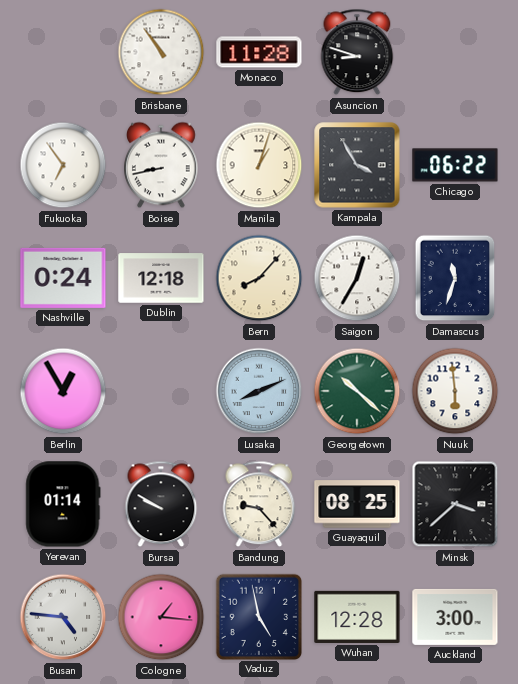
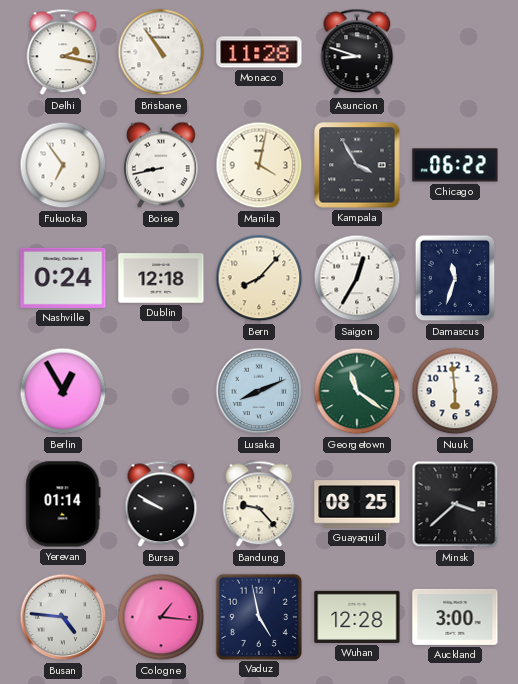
Delhi: none -> 2:17 (63, 52)
Manila: 1:03 -> 4:02 (259, 165)
Georgetown: 10:22 -> 11:21 (357, 391)
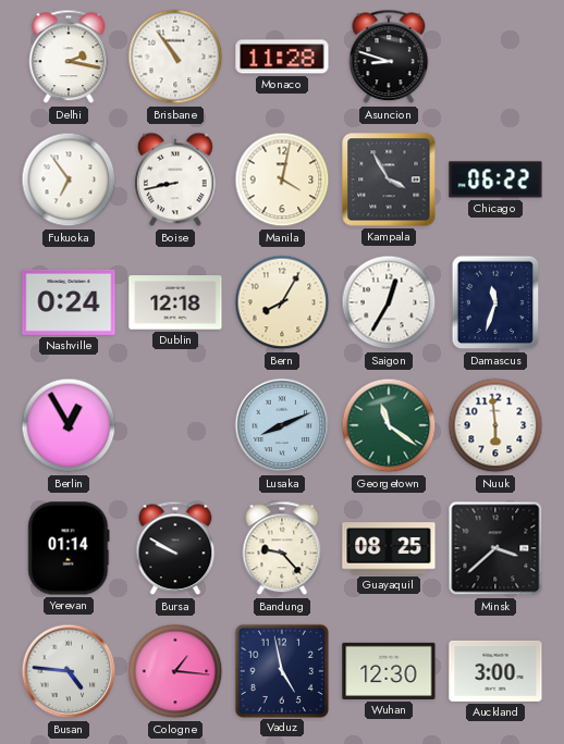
Bern: 8:07 -> 8:05 (282, 302)
Wuhan: 12:28 -> 12:30 (389, 671)
